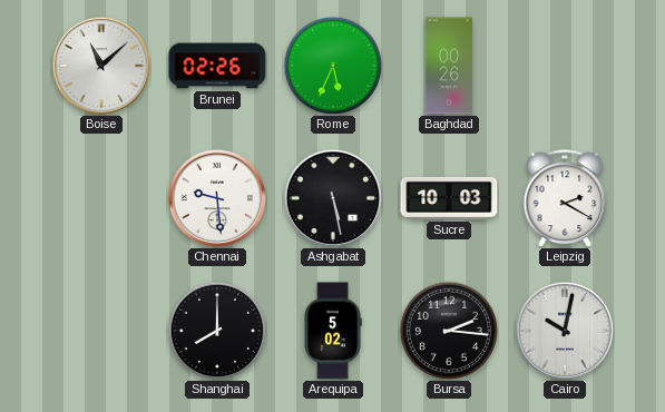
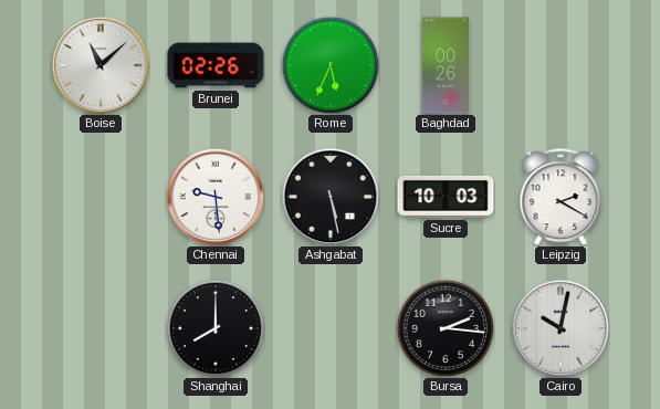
Arequipa: 5:02 -> none (333, 331)
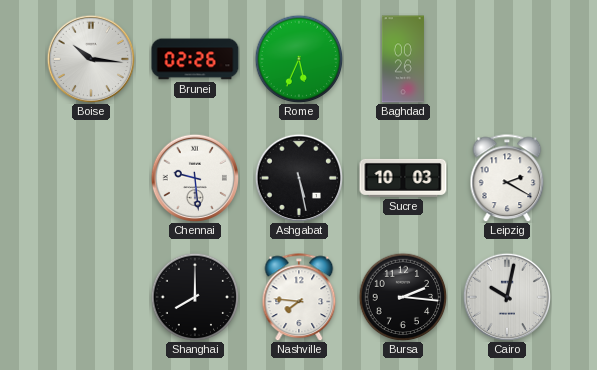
Boise: 11:08 -> 10:16 (90, 58)
Nashville: none -> 7:46 (299, 297)
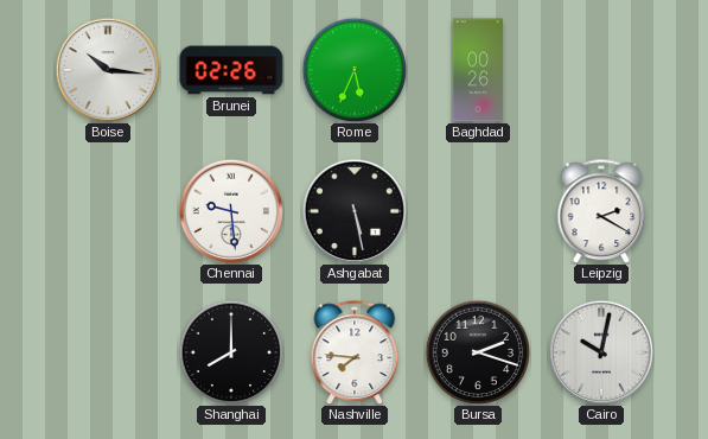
Sucre: 10:03 -> none (403, 178)
Bursa: 2:16 -> 2:18 (478, 352)
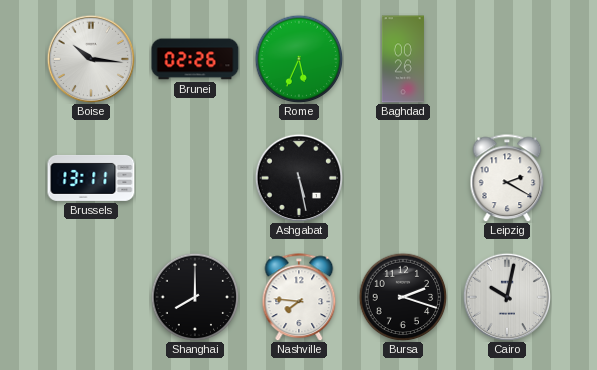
Brussels: none -> 13:11 (91, 178)
Chennai: 9:29 -> none (230, 210)
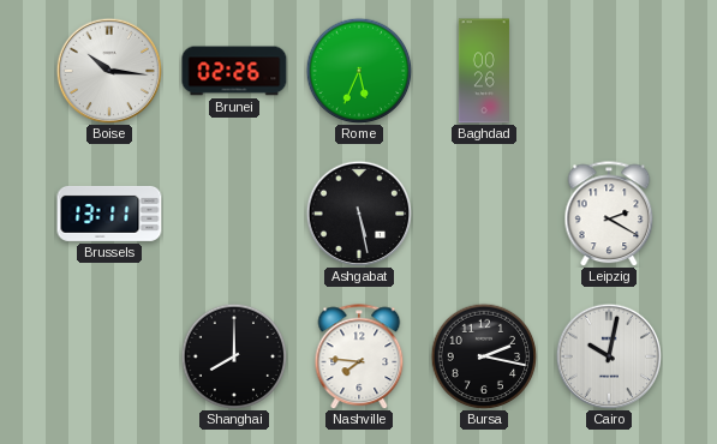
Bursa: 2:18 -> 2:17 (484, 356)
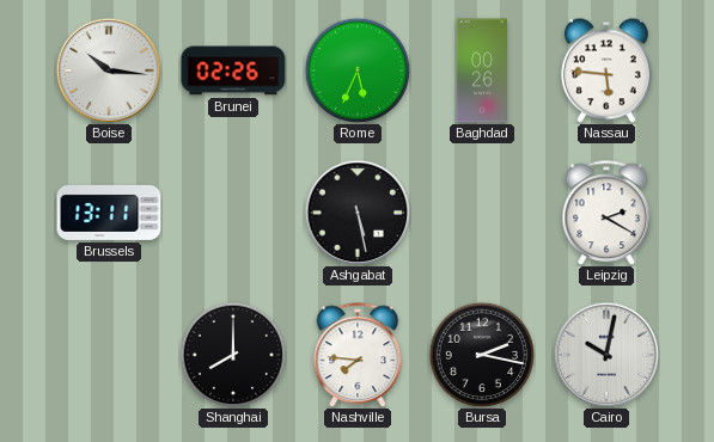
Nassau: none -> 5:46 (606, 70)
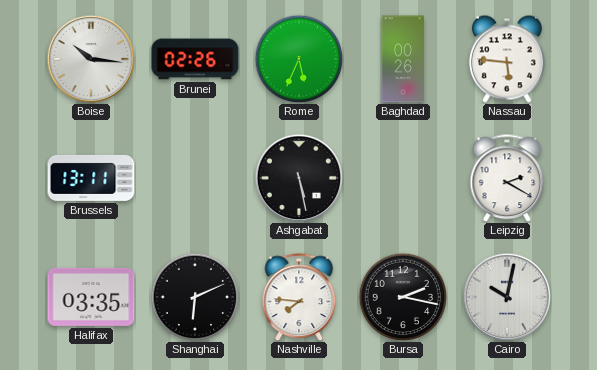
Halifax: none -> 03:35 (91, 297)
Shanghai: 8:00 -> 6:11 (195, 297)
